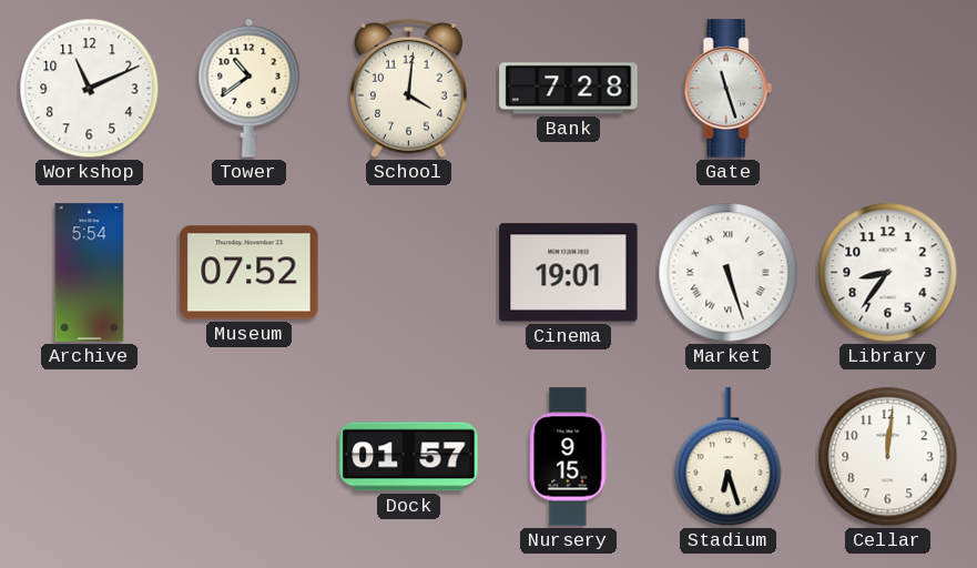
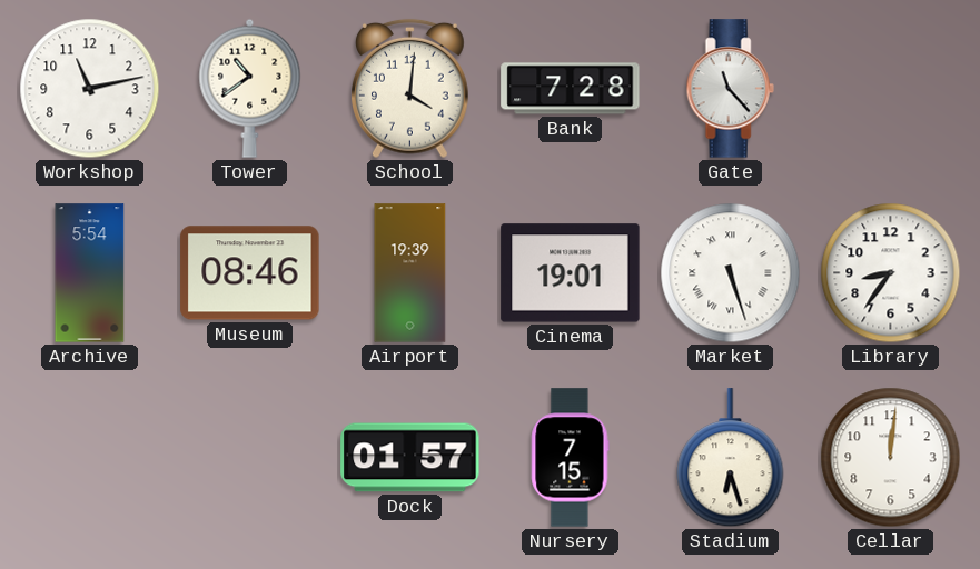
Workshop: 11:11 -> 11:13 (90, 89)
Gate: 11:27 -> 11:23 (730, 89)
Museum: 07:52 -> 08:46 (250, 273)
Airport: none -> 19:39 (410, 273)
Nursery: 9:15 -> 7:15 (571, 458)
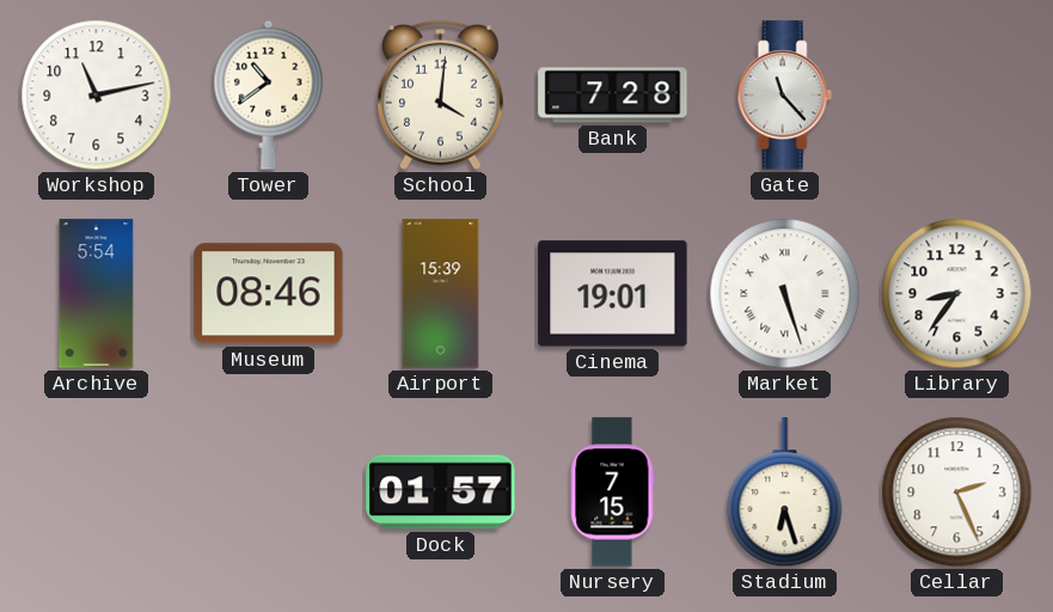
Airport: 19:39 -> 15:39 (441, 294)
Cellar: 12:01 -> 2:26 (957, 492)
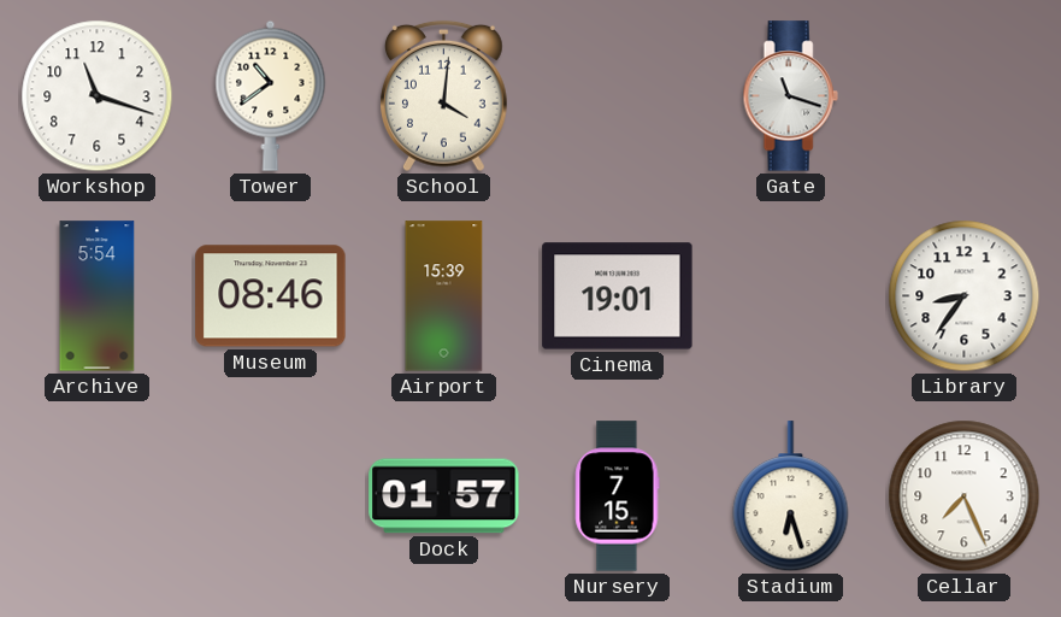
Workshop: 11:13 -> 11:18 (98, 96)
Bank: 7:28 -> none (613, 96)
Gate: 11:23 -> 11:18 (790, 96)
Market: 5:27 -> none (785, 294)
Cellar: 2:26 -> 7:26 (965, 496)
